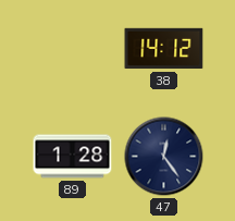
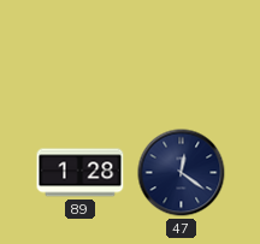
38: 14:12 -> none (164, 49)
47: 12:24 -> 12:21 (182, 173)
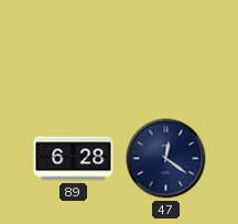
89: 1:28 -> 6:28 (74, 159)
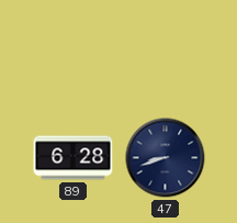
47: 12:21 -> 8:42 (166, 158)
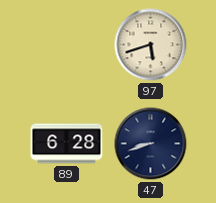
97: none -> 5:42 (151, 45)
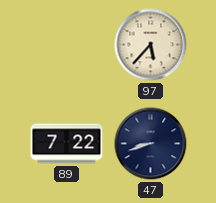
97: 5:42 -> 5:37 (151, 45)
89: 6:28 -> 7:22 (67, 144)
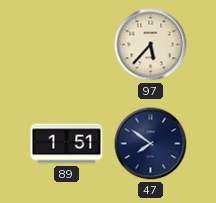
89: 7:22 -> 1:51 (67, 144)
47: 8:42 -> 7:51 (151, 144)
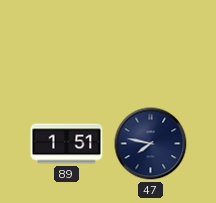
97: 5:37 -> none (151, 45)
47: 7:51 -> 7:47 (151, 144)
